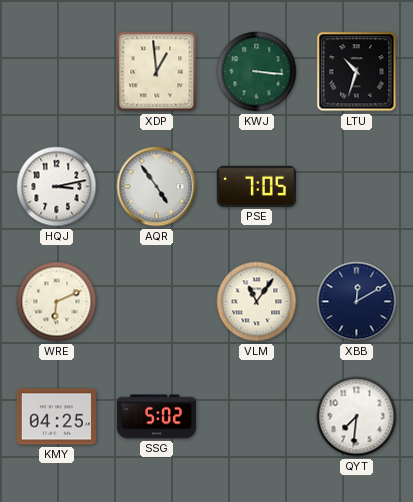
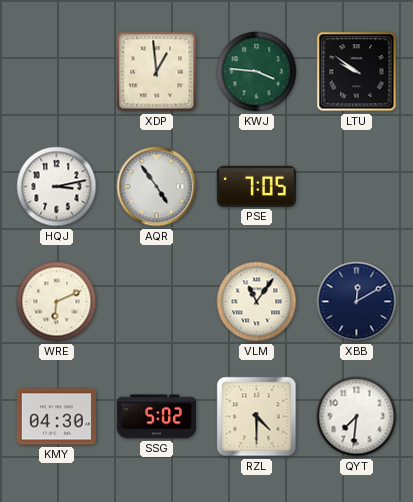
KWJ: 3:16 -> 3:46 (257, 72)
LTU: 10:33 -> 9:51 (357, 72)
KMY: 04:25 -> 04:30 (56, 417)
RZL: none -> 4:30 (257, 417)
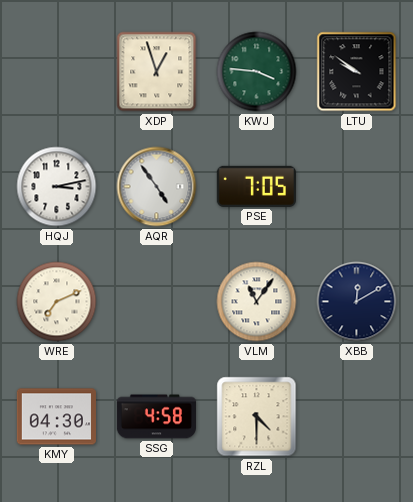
XDP: 12:59 -> 12:57 (157, 72)
WRE: 6:11 -> 7:11 (57, 302)
SSG: 5:02 -> 4:58 (156, 417)
QYT: 7:31 -> none (357, 417)
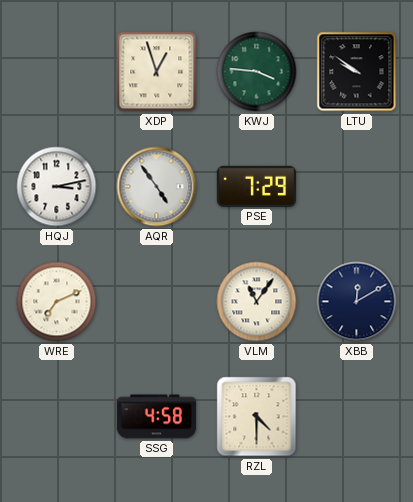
PSE: 7:05 -> 7:29 (256, 186)
KMY: 04:30 -> none (56, 417)
